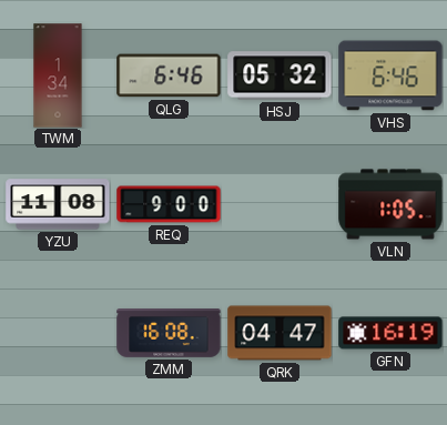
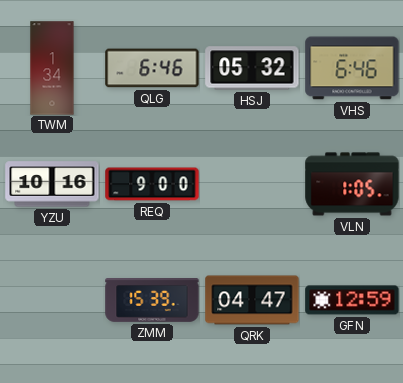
YZU: 11:08 -> 10:16 (52, 184)
ZMM: 16:08 -> 15:39 (152, 301)
GFN: 16:19 -> 12:59 (352, 300)
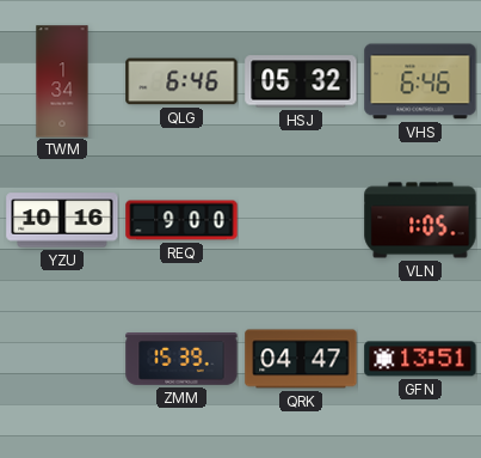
GFN: 12:59 -> 13:51 (420, 359)
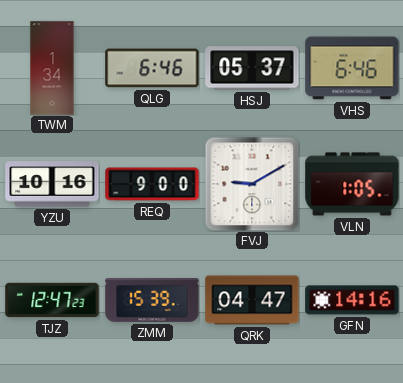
HSJ: 05:32 -> 05:37 (252, 68)
FVJ: none -> 9:10 (252, 184)
TJZ: none -> 12:47 (52, 300)
GFN: 13:51 -> 14:16 (352, 300)
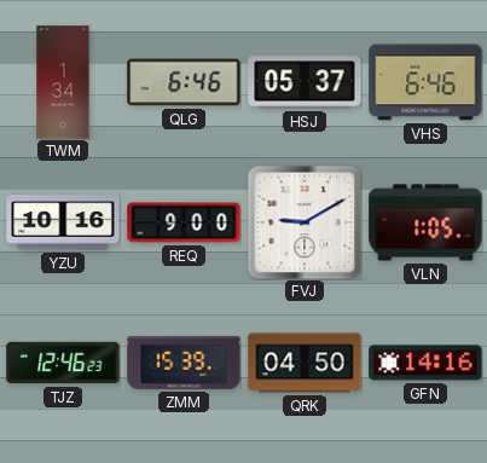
TJZ: 12:47 -> 12:46 (63, 363)
QRK: 04:47 -> 04:50 (305, 363)
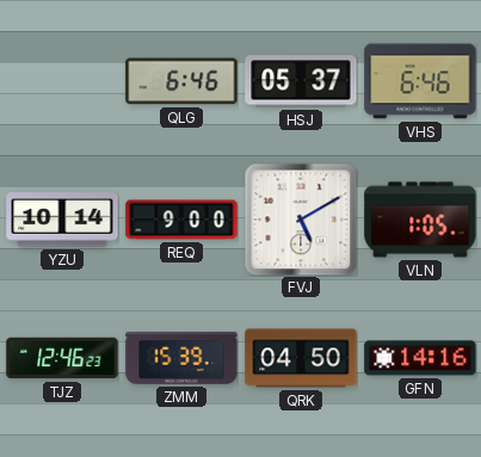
TWM: 1:34 -> none (63, 82)
YZU: 10:16 -> 10:14 (62, 220)
FVJ: 9:10 -> 5:10 (301, 220)
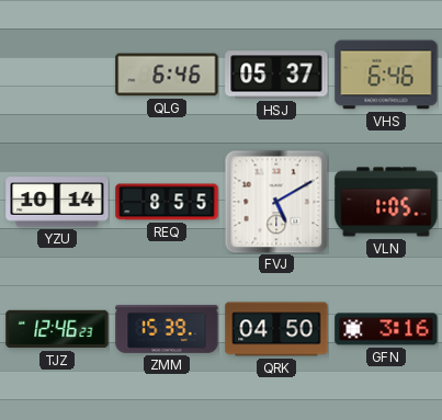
REQ: 9:00 -> 8:55 (167, 202)
GFN: 14:16 -> 3:16 (386, 329)
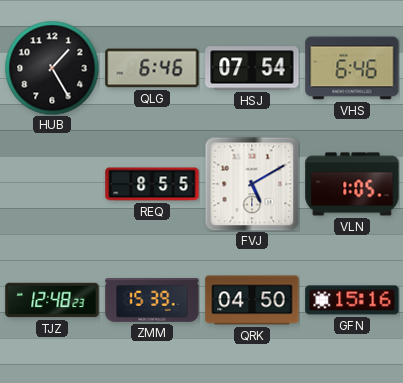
HUB: none -> 1:25 (52, 68)
HSJ: 05:37 -> 07:54 (252, 68)
YZU: 10:14 -> none (57, 202)
TJZ: 12:46 -> 12:48 (52, 300)
GFN: 3:16 -> 15:16 (352, 300)
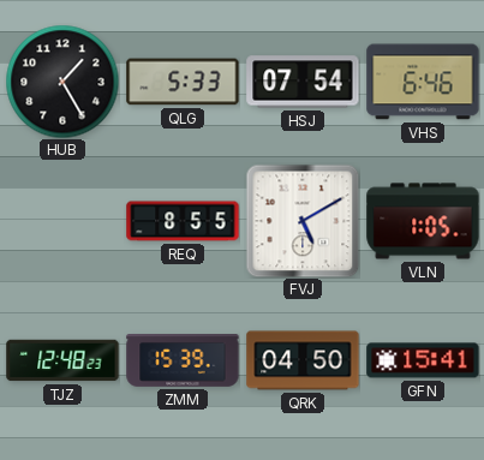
QLG: 6:46 -> 5:33 (183, 82)
GFN: 15:16 -> 15:41 (423, 360)
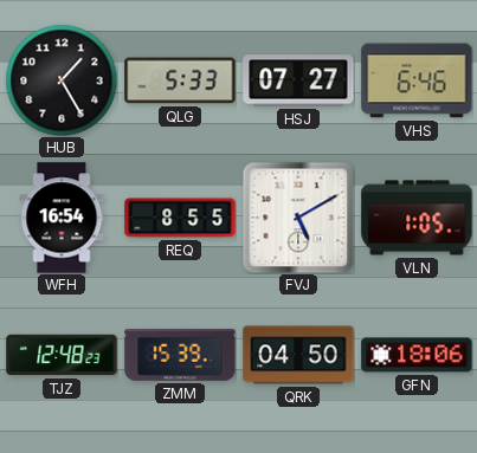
HSJ: 07:54 -> 07:27 (298, 80)
WFH: none -> 16:54 (62, 218)
GFN: 15:41 -> 18:06 (417, 355)
